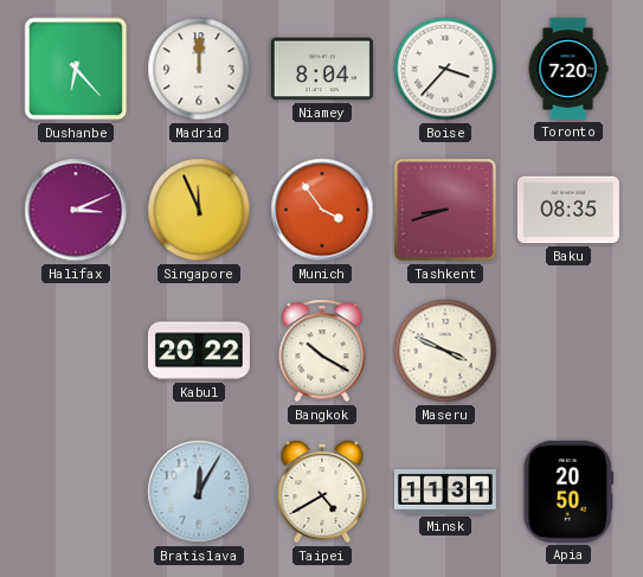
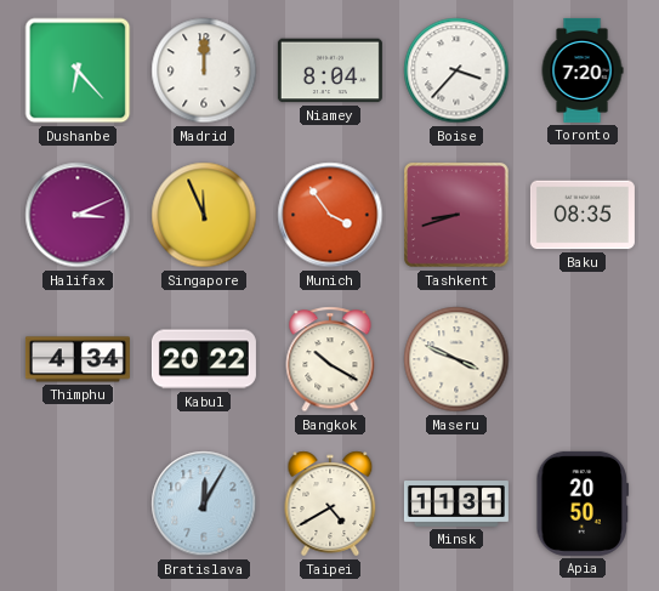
Thimphu: none -> 4:34 (78, 359)
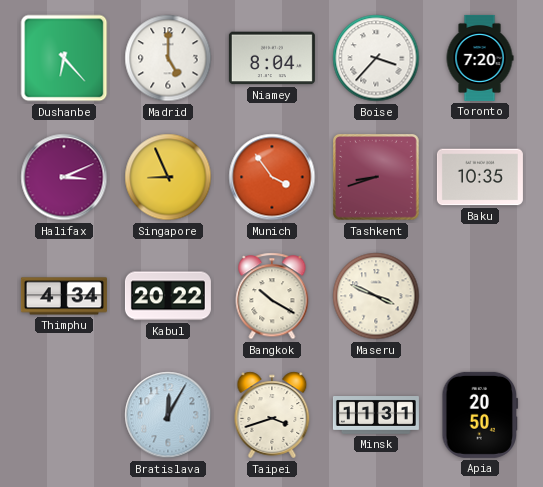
Madrid: 12:00 -> 5:00 (168, 58)
Singapore: 11:56 -> 8:56 (168, 177)
Baku: 08:35 -> 10:35 (480, 177)
Taipei: 4:40 -> 3:42 (272, 415)
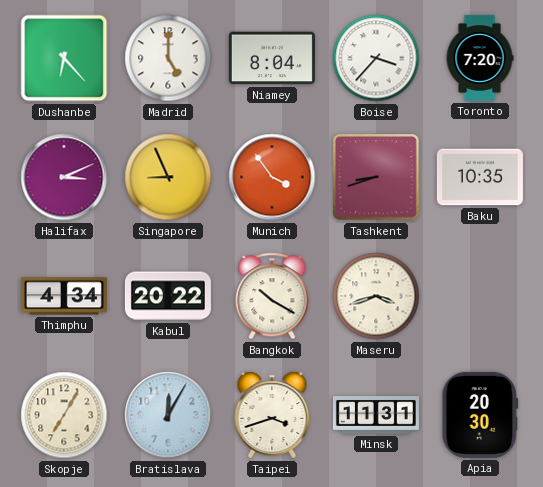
Maseru: 3:49 -> 3:42 (376, 296)
Skopje: none -> 7:05 (64, 415)
Apia: 20:50 -> 20:30 (480, 415)
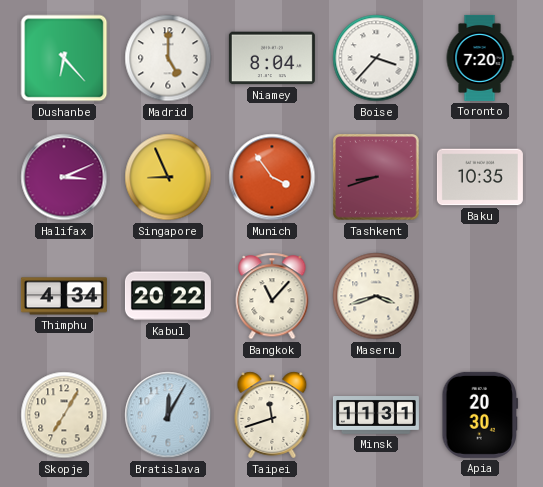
Bangkok: 10:20 -> 11:07 (272, 296)
Taipei: 3:42 -> 11:42 (272, 415)
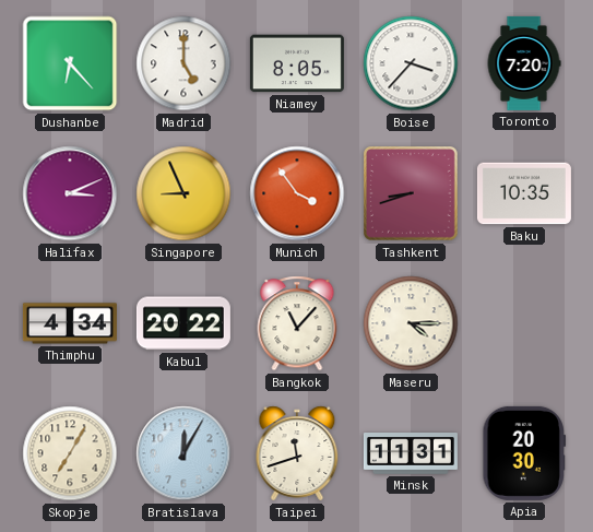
Niamey: 8:04 -> 8:05 (297, 63)
Maseru: 3:42 -> 4:15 (411, 323)
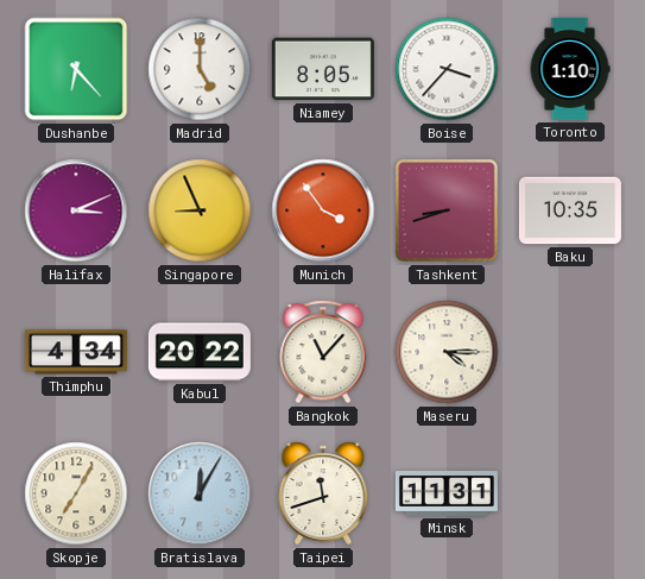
Toronto: 7:20 -> 1:10 (570, 69)
Apia: 20:30 -> none (524, 453)
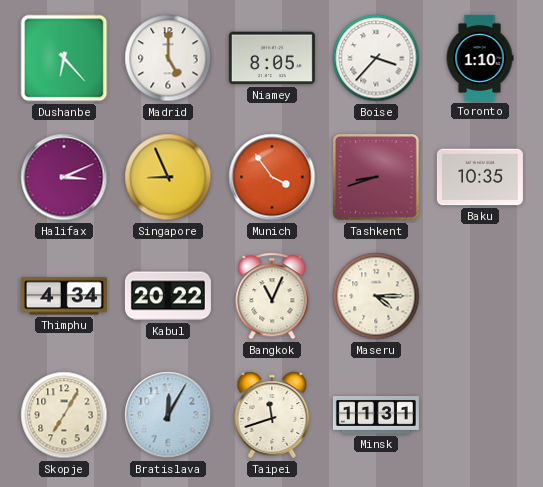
Bangkok: 11:07 -> 11:04 (272, 296)
